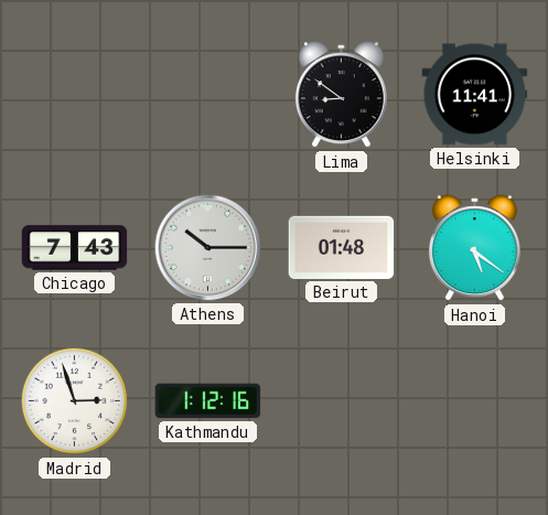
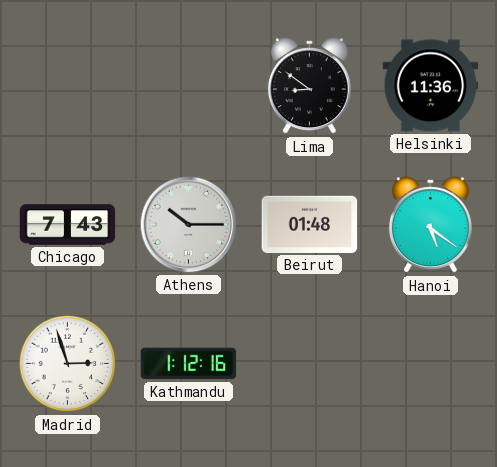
Helsinki: 11:41 -> 11:36 (431, 86)
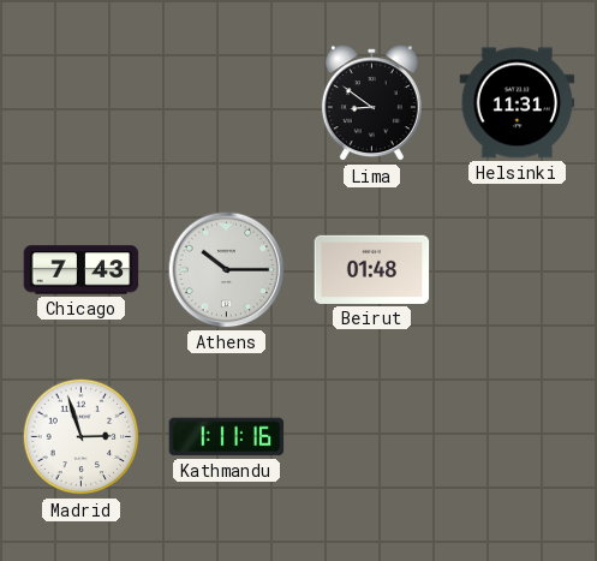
Helsinki: 11:36 -> 11:31 (518, 103)
Hanoi: 5:21 -> none (430, 225)
Kathmandu: 1:12 -> 1:11 (227, 437)
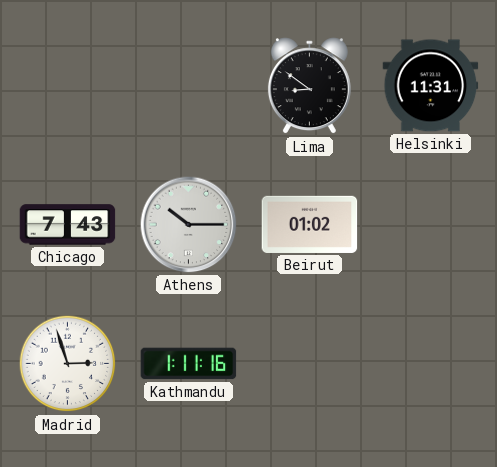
Beirut: 01:48 -> 01:02 (310, 224)
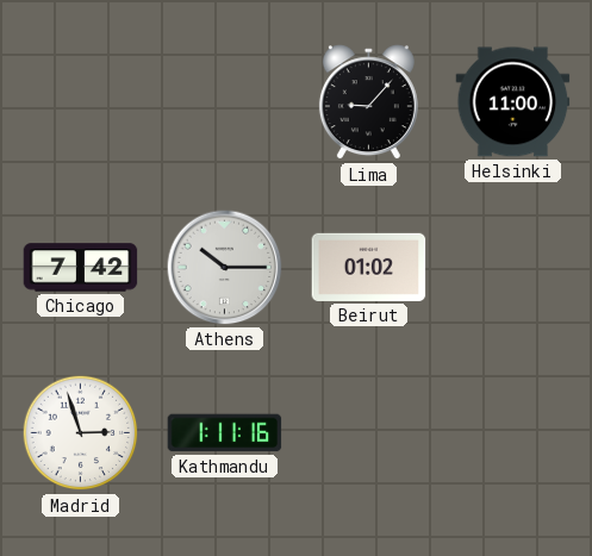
Lima: 8:51 -> 9:07 (368, 102)
Helsinki: 11:31 -> 11:00 (513, 102)
Chicago: 7:43 -> 7:42 (81, 268)
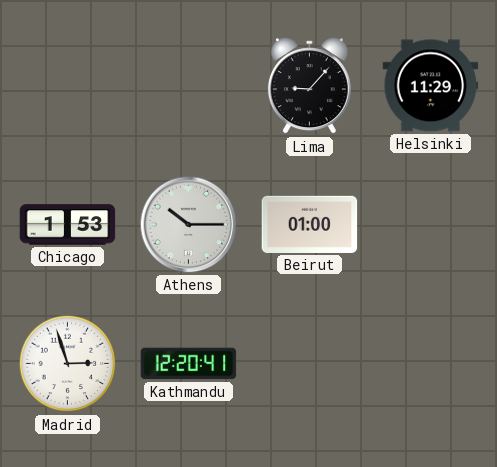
Helsinki: 11:00 -> 11:29 (431, 86)
Chicago: 7:42 -> 1:53 (68, 225)
Beirut: 01:02 -> 01:00 (310, 224)
Kathmandu: 1:11 -> 12:20 (189, 364)
